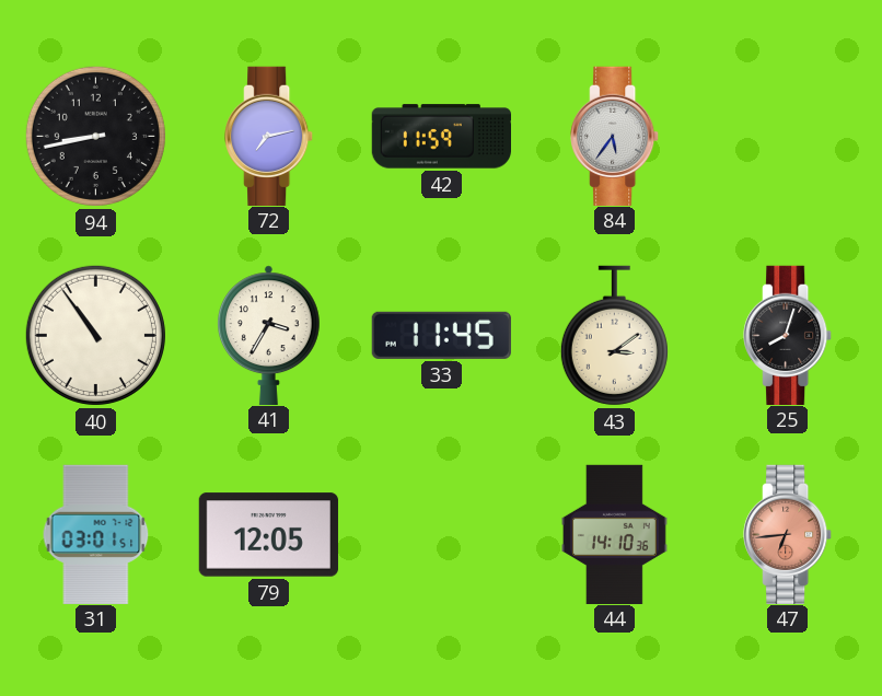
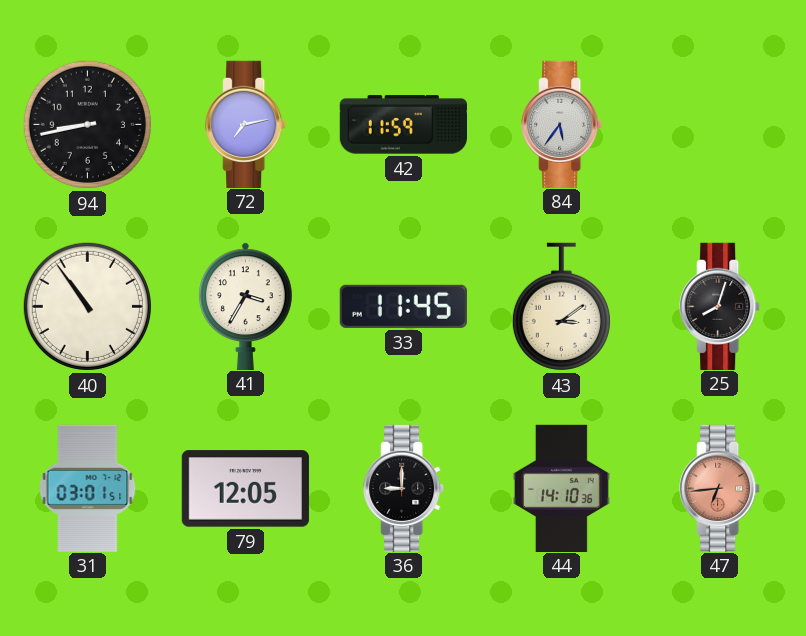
36: none -> 9:00 (404, 488)
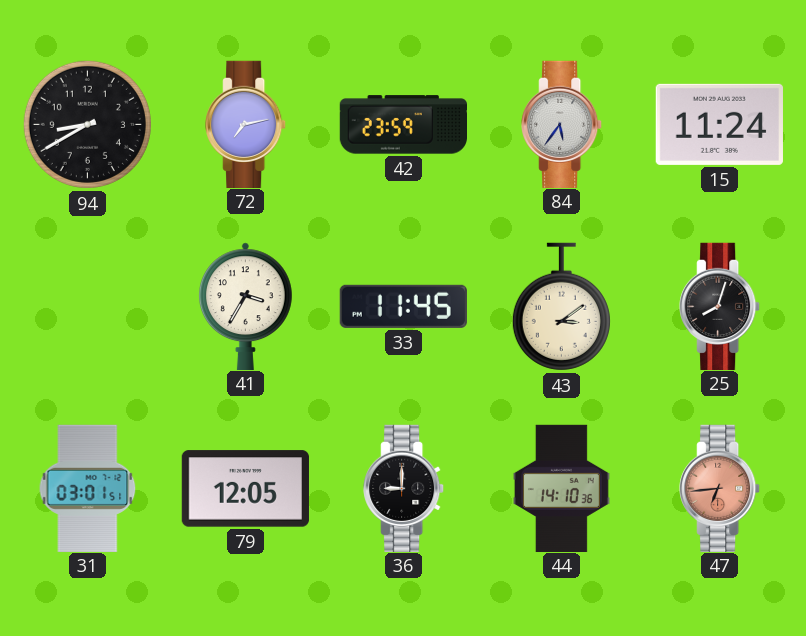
94: 8:43 -> 8:40 (87, 124)
42: 11:59 -> 23:59 (403, 125)
15: none -> 11:24 (719, 124)
40: 10:54 -> none (87, 306)
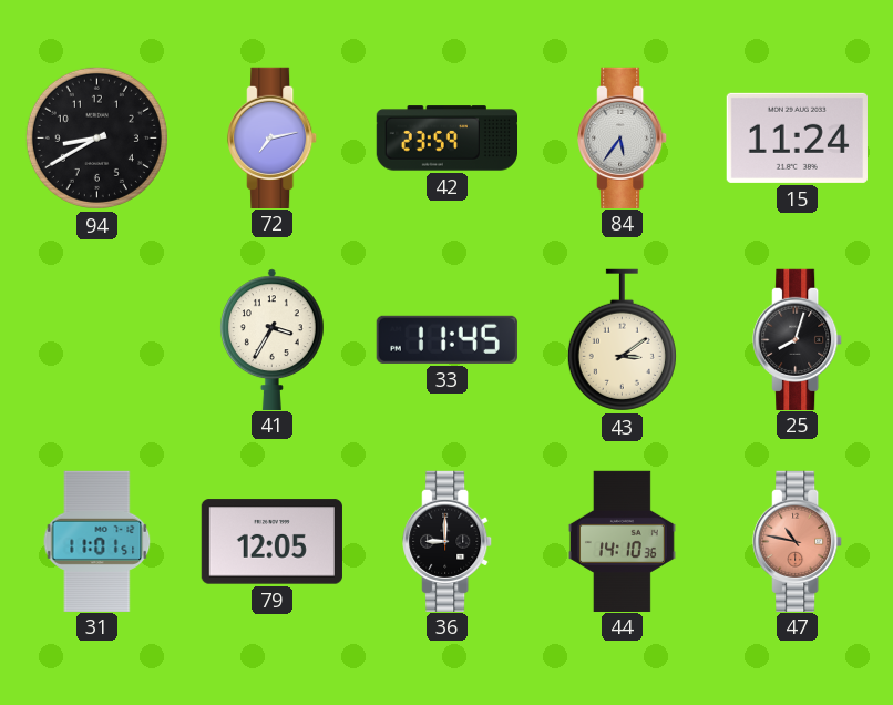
31: 03:01 -> 11:01 (97, 541)
47: 6:44 -> 10:47 (798, 541)
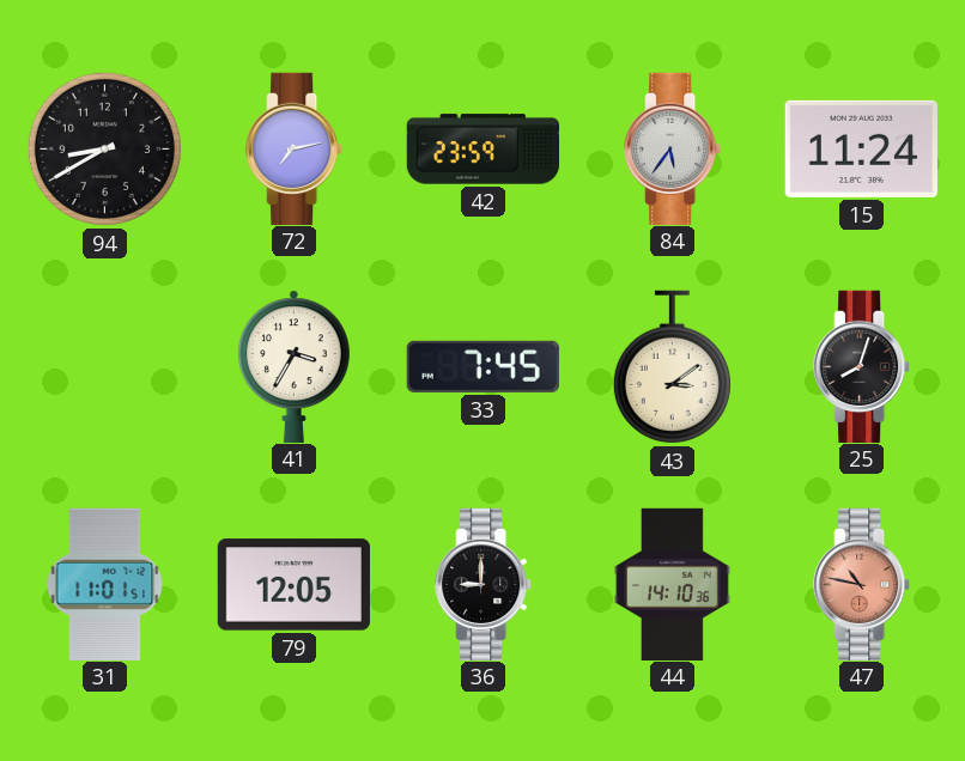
33: 11:45 -> 7:45 (482, 366)
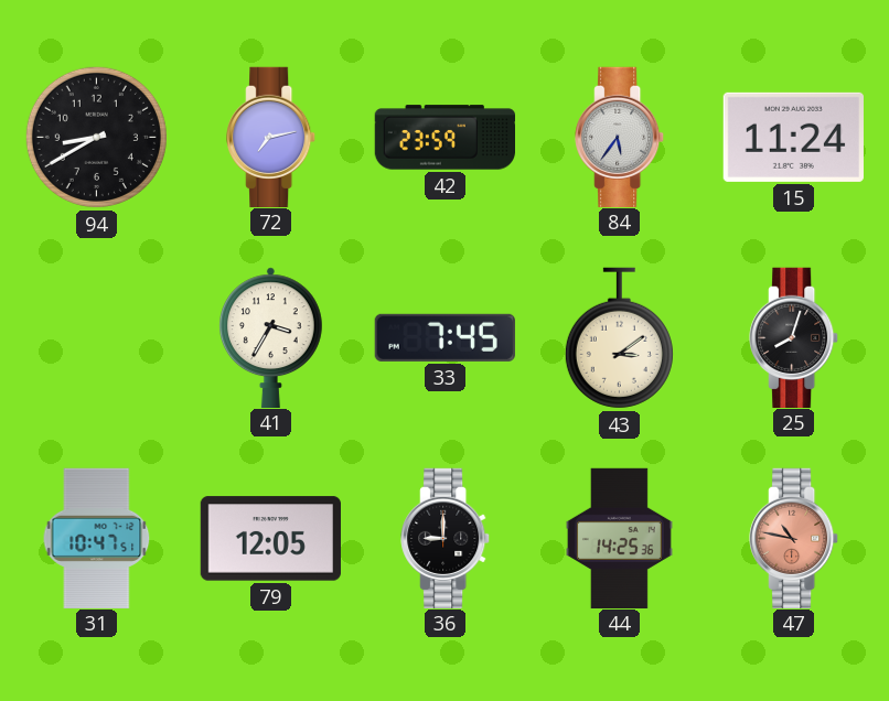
31: 11:01 -> 10:47 (97, 538)
44: 14:10 -> 14:25 (619, 538)
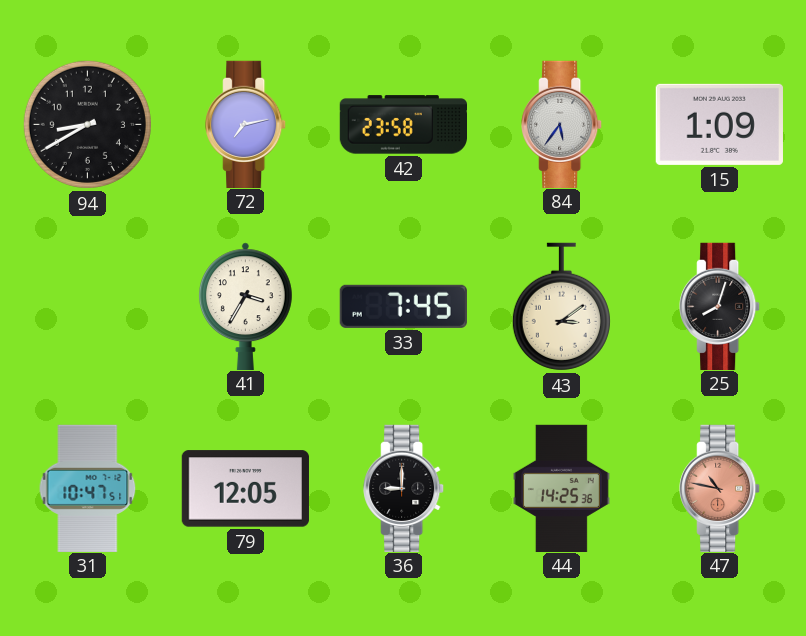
42: 23:59 -> 23:58 (403, 125)
15: 11:24 -> 1:09 (719, 124)
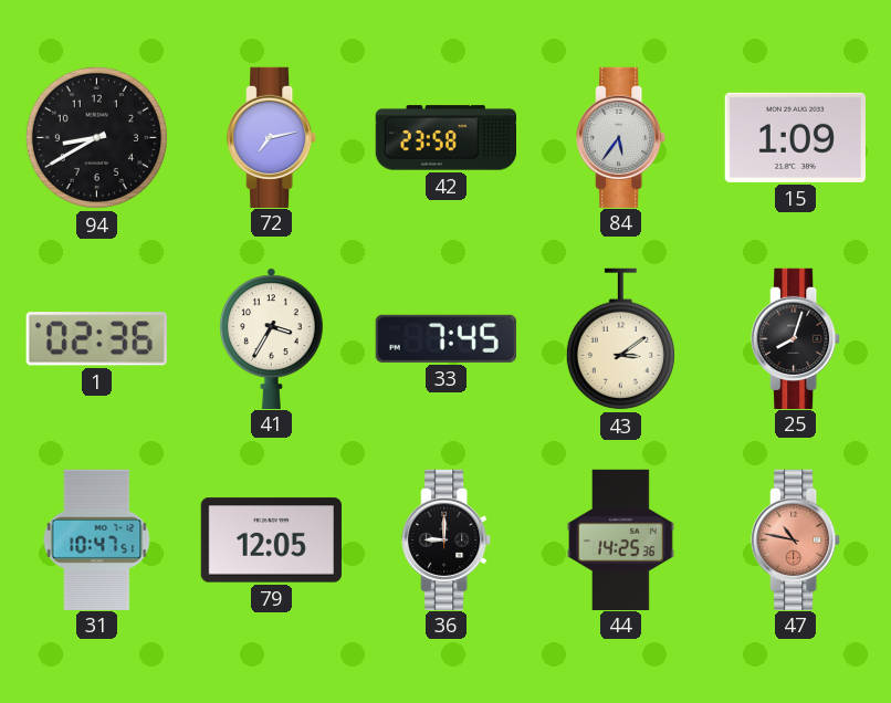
1: none -> 02:36 (96, 339)
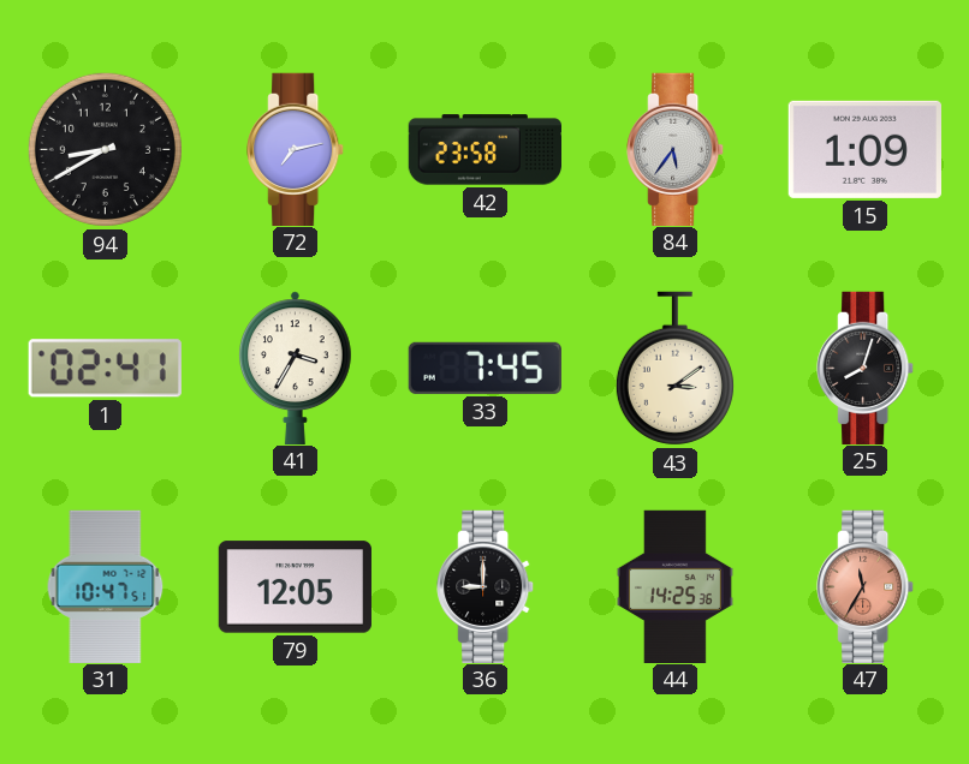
1: 02:36 -> 02:41 (105, 369)
47: 10:47 -> 11:35 (866, 586)
